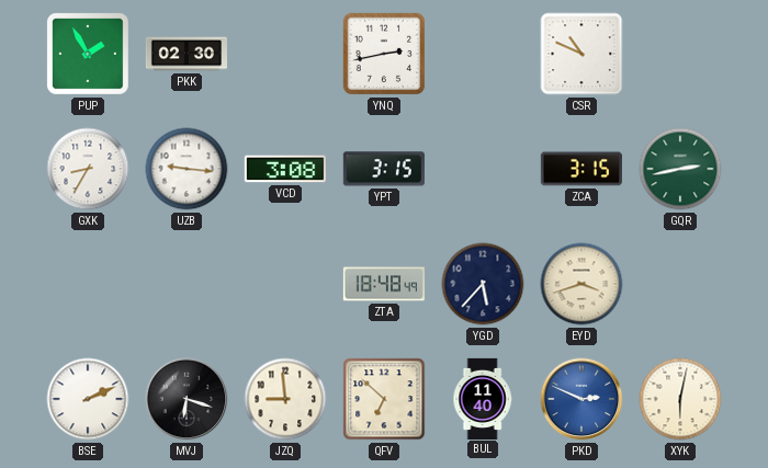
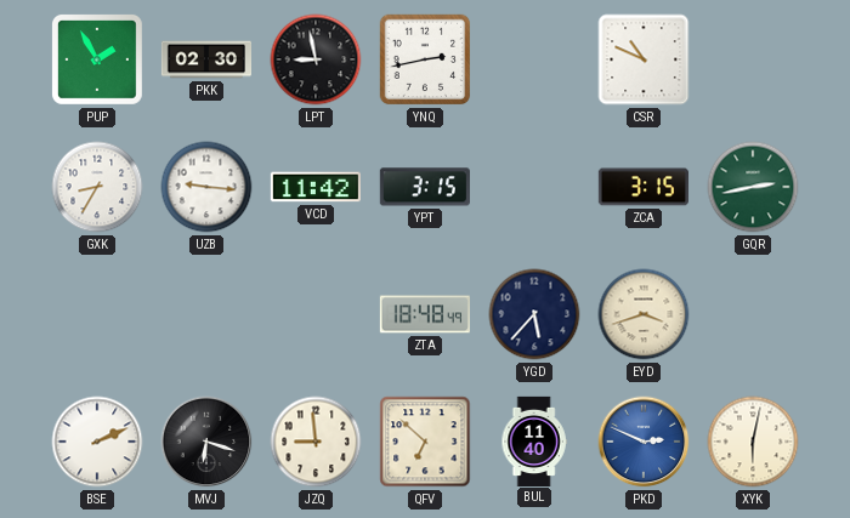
LPT: none -> 8:58 (316, 59)
VCD: 3:08 -> 11:42 (316, 187)
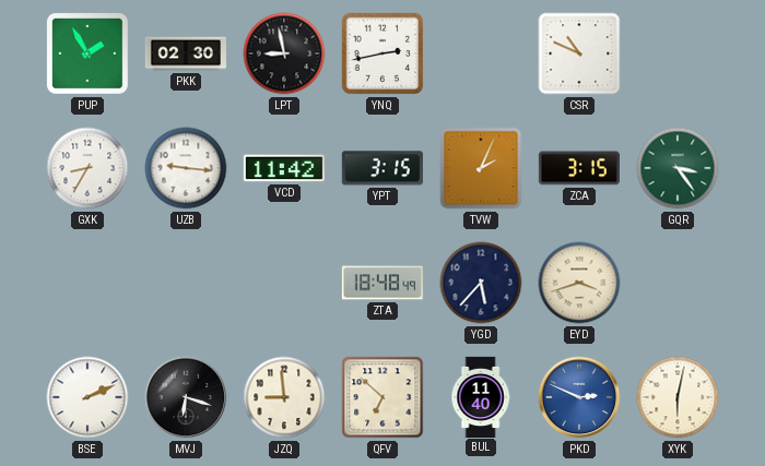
TVW: none -> 2:04 (481, 168)
GQR: 2:43 -> 3:24 (678, 168)
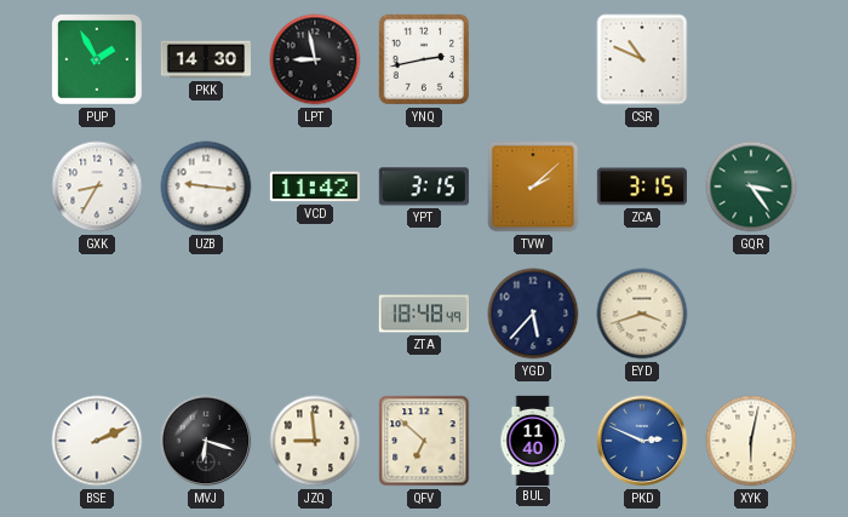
PKK: 02:30 -> 14:30 (205, 59)
TVW: 2:04 -> 2:08 (533, 186)
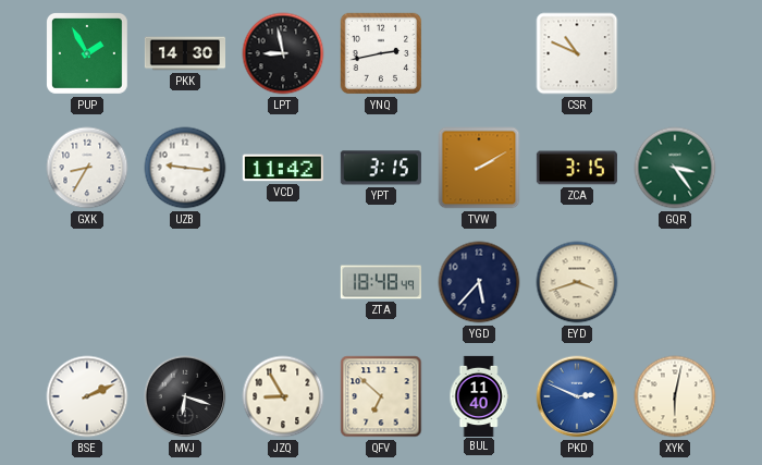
TVW: 2:08 -> 2:10 (479, 168)
JZQ: 8:59 -> 8:55 (283, 396)
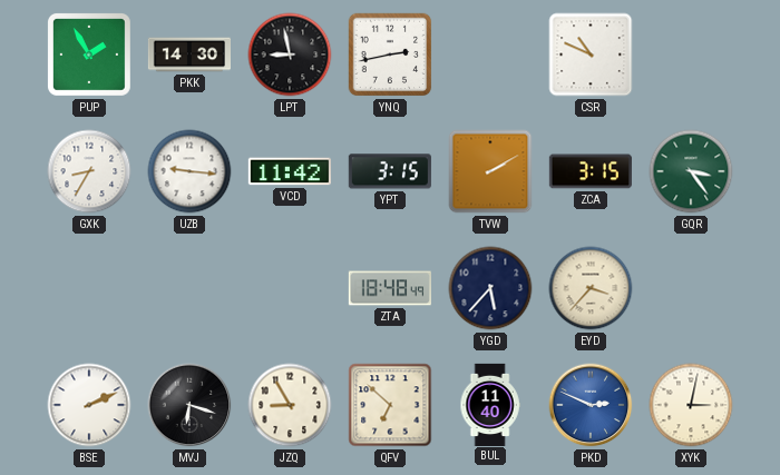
EYD: 3:42 -> 3:37 (591, 288)
XYK: 6:02 -> 3:02 (691, 405)
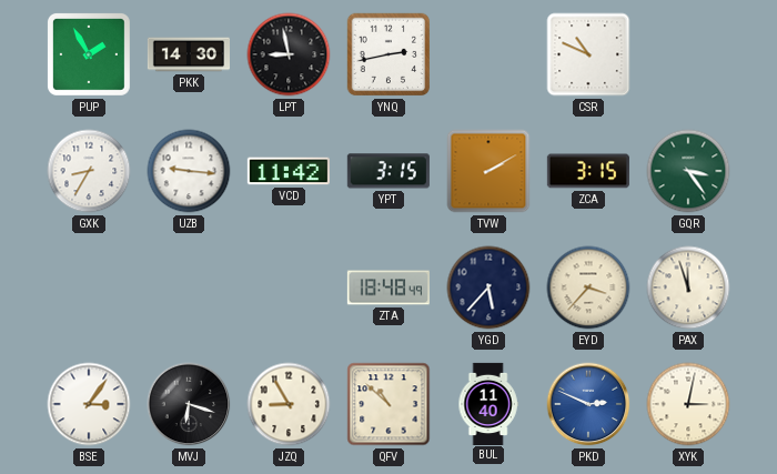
PAX: none -> 11:57 (688, 288)
BSE: 2:11 -> 3:06 (89, 404)
QFV: 6:52 -> 10:52 (389, 404)
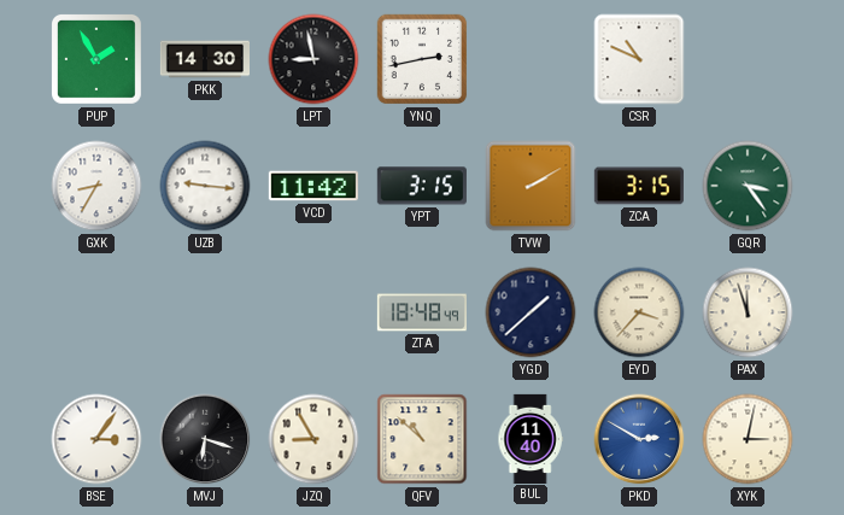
YGD: 5:37 -> 1:38 (531, 312)
PKD: 2:49 -> 2:50 (639, 439)
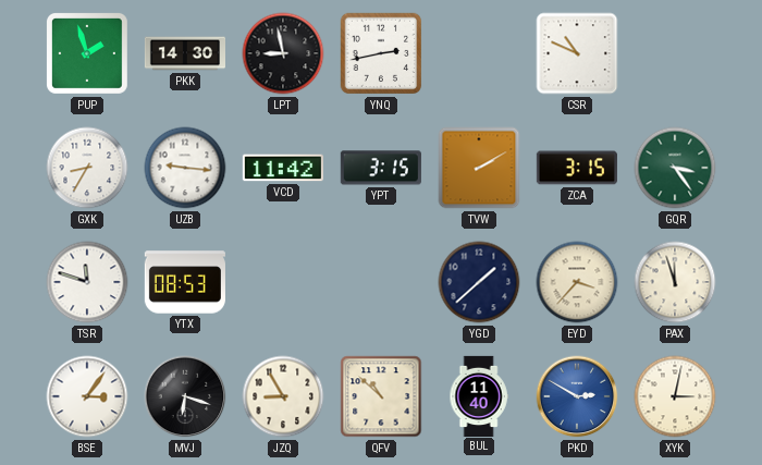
PUP: 1:55 -> 1:57 (87, 53)
TSR: none -> 11:48 (87, 282)
YTX: none -> 08:53 (184, 282)
ZTA: 18:48 -> none (422, 312)
